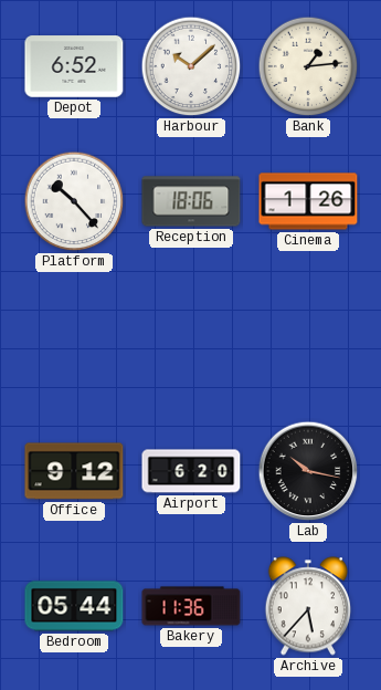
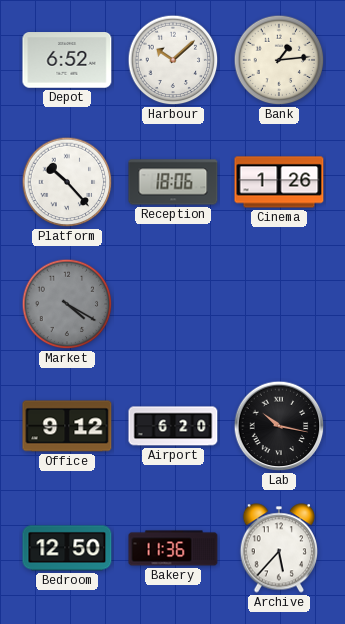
Market: none -> 4:20 (67, 304)
Bedroom: 05:44 -> 12:50 (67, 548)
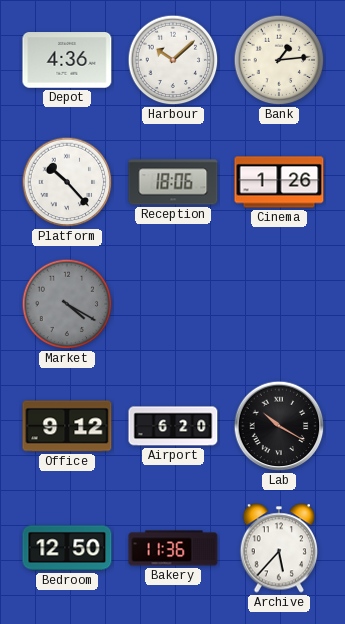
Depot: 6:52 -> 4:36 (67, 60)
Lab: 10:17 -> 10:20 (279, 426)
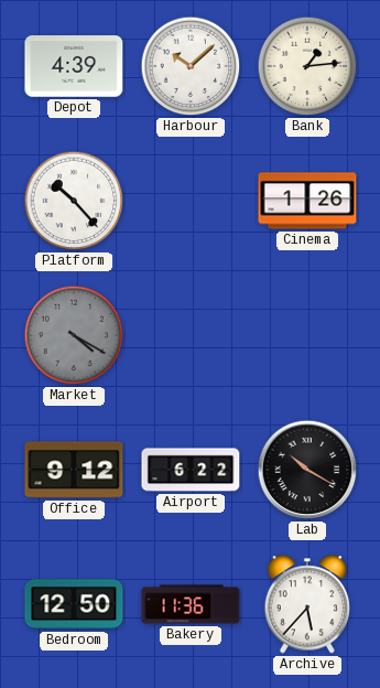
Depot: 4:36 -> 4:39 (74, 66)
Reception: 18:06 -> none (173, 182)
Airport: 6:20 -> 6:22 (191, 470)
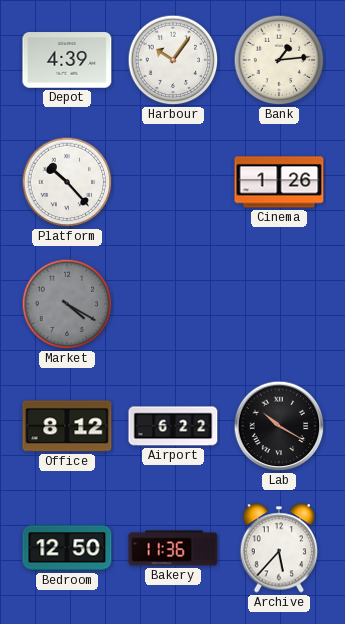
Harbour: 10:08 -> 10:06 (173, 60)
Office: 9:12 -> 8:12 (67, 426)
